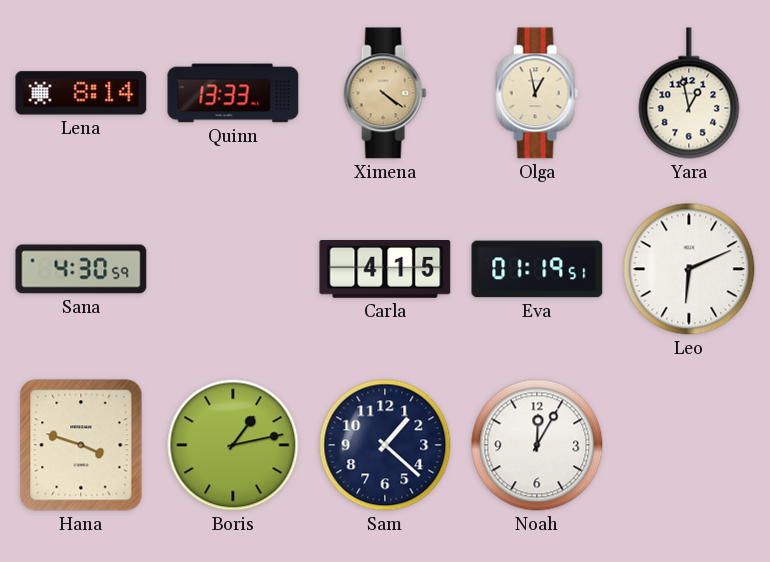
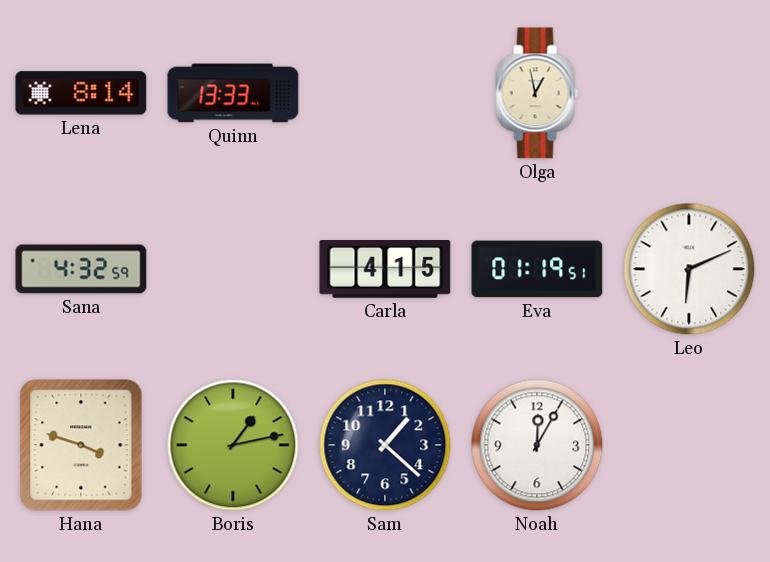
Ximena: 4:21 -> none (385, 93)
Yara: 12:58 -> none (689, 93)
Sana: 4:30 -> 4:32 (81, 269)
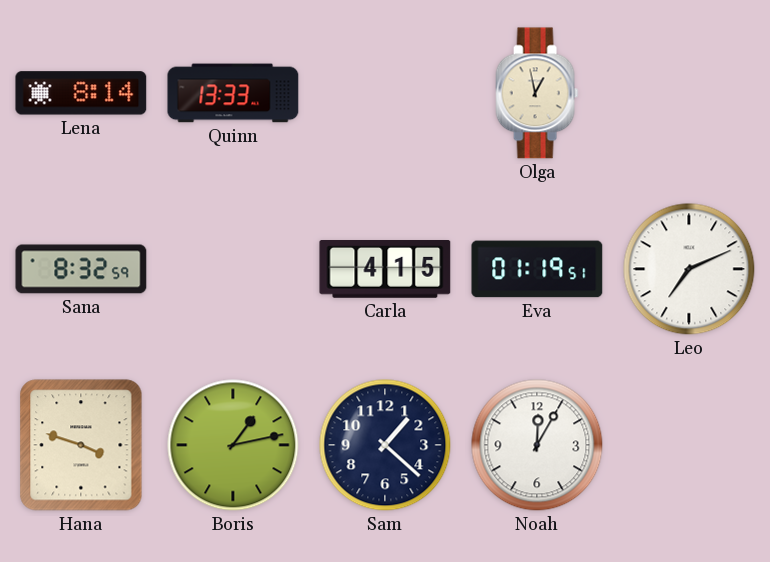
Sana: 4:32 -> 8:32 (81, 269)
Leo: 6:11 -> 7:11 (689, 269)
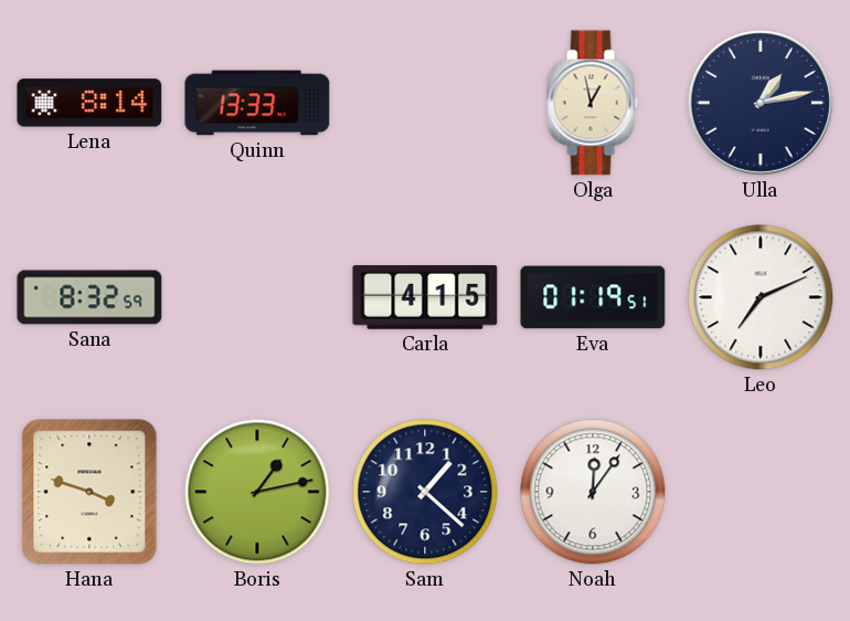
Ulla: none -> 1:13 (761, 103)
Noah: 12:05 -> 12:06 (593, 492)
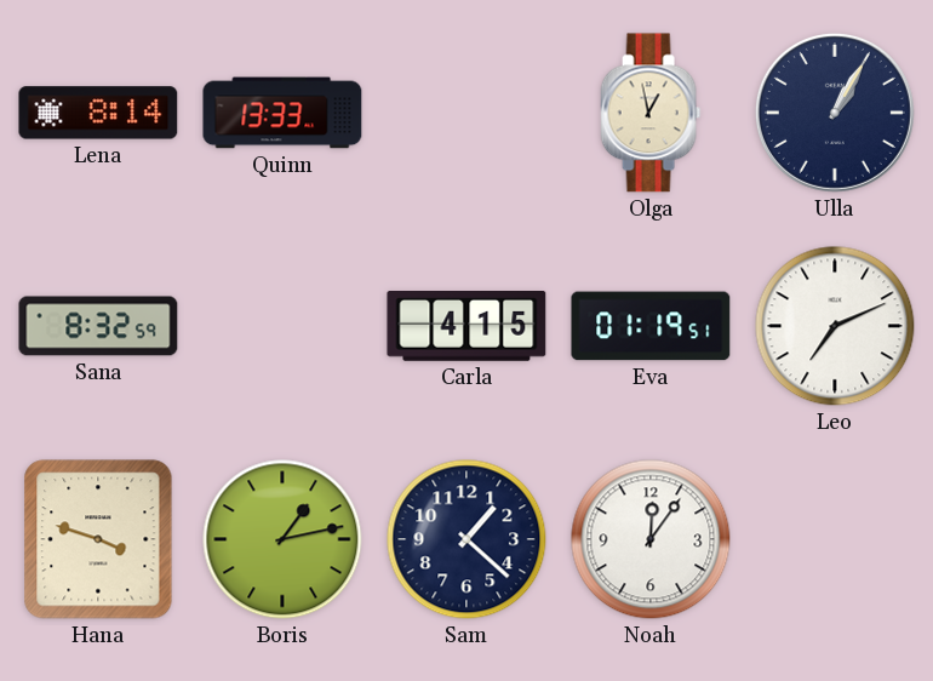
Ulla: 1:13 -> 1:05 (835, 113)
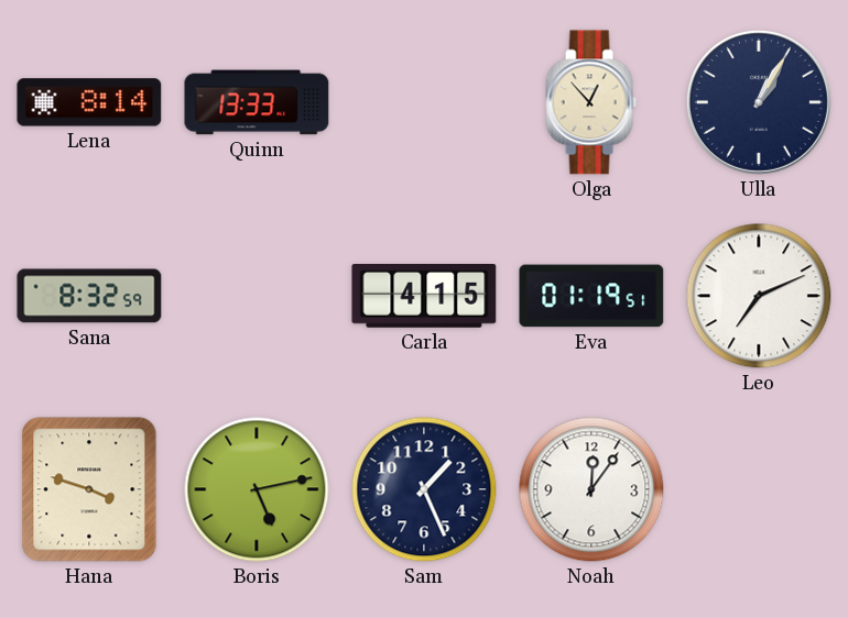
Olga: 12:58 -> 12:53 (591, 102)
Boris: 1:13 -> 5:13 (257, 489)
Sam: 1:22 -> 1:26 (424, 489)
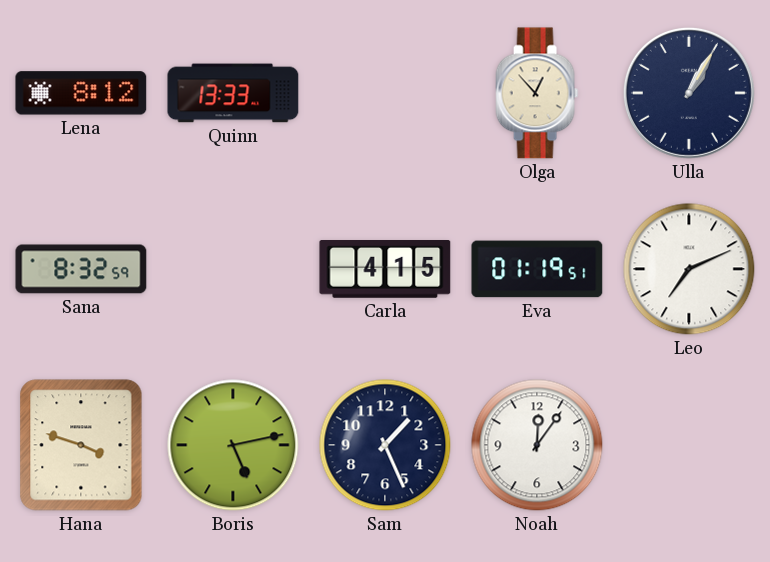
Lena: 8:14 -> 8:12 (81, 93)
